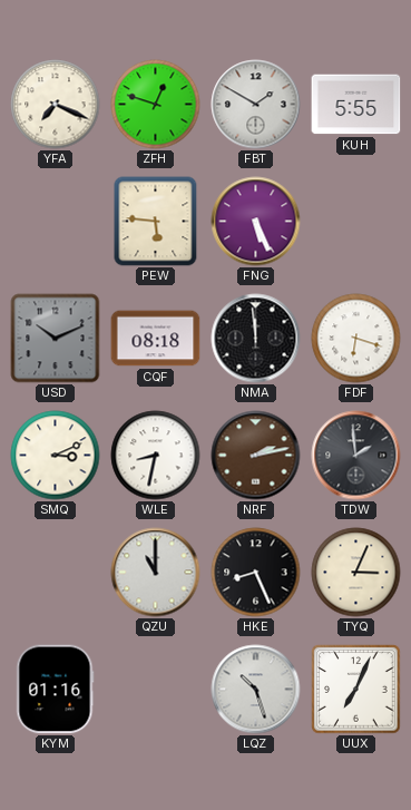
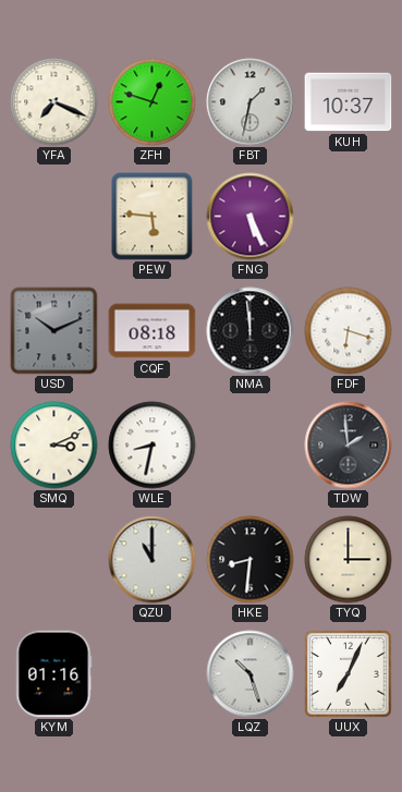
FBT: 1:50 -> 1:32 (251, 102)
KUH: 5:55 -> 10:37 (349, 102)
NRF: 2:13 -> none (256, 456)
HKE: 8:26 -> 8:31 (251, 560)
TYQ: 3:04 -> 3:00 (349, 560)
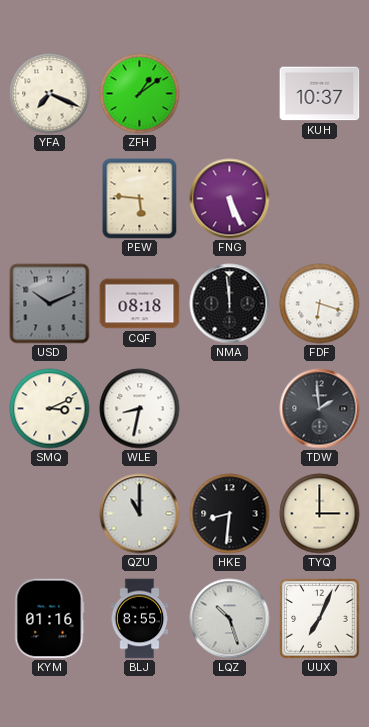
ZFH: 12:48 -> 1:09 (140, 94)
FBT: 1:32 -> none (251, 102)
BLJ: none -> 8:55 (140, 619)
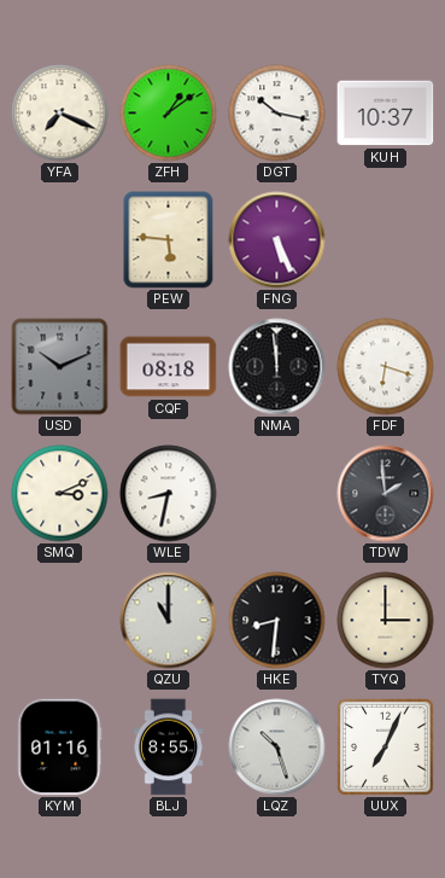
DGT: none -> 10:17 (277, 114)
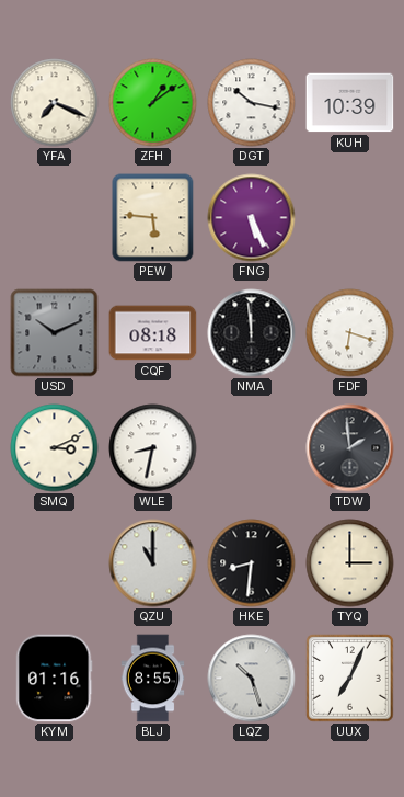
KUH: 10:37 -> 10:39 (350, 103)
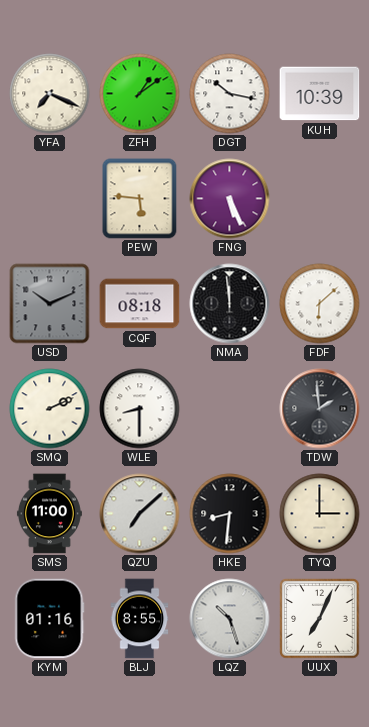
FDF: 6:18 -> 6:08 (320, 304)
SMQ: 3:11 -> 2:11 (50, 409)
WLE: 8:32 -> 8:30 (140, 409)
SMS: none -> 11:00 (49, 514)
QZU: 11:00 -> 7:08 (140, 514)
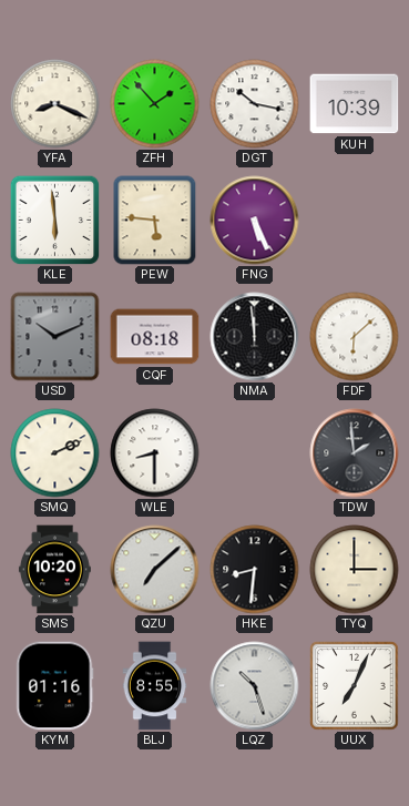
YFA: 7:19 -> 8:19 (55, 104)
ZFH: 1:09 -> 1:53 (155, 104)
KLE: none -> 5:59 (54, 220)
SMS: 11:00 -> 10:20 (54, 570)
